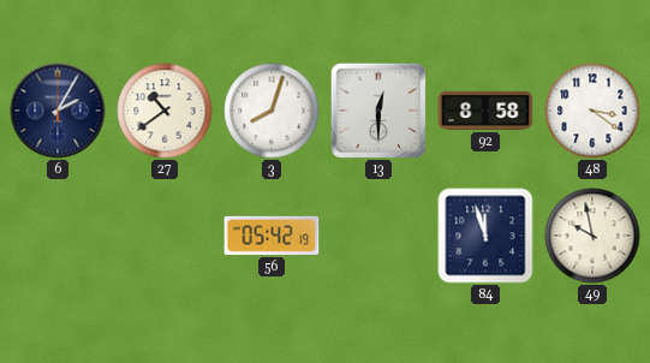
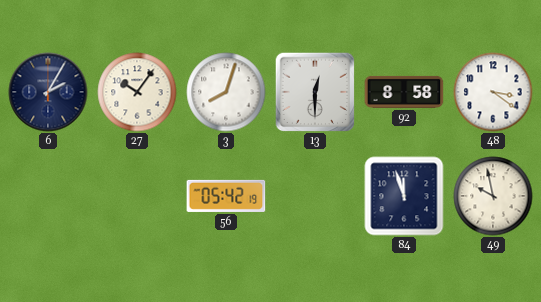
27: 10:39 -> 10:06 (137, 92)
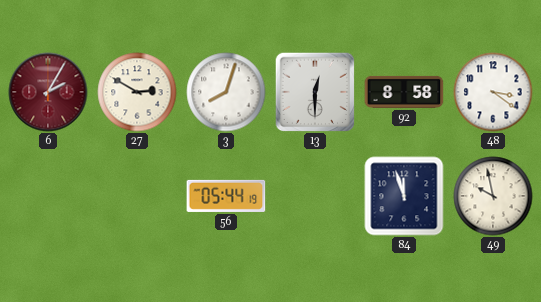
6 dial: navy -> burgundy (48, 92)
27: 10:06 -> 2:50 (137, 92)
56: 05:42 -> 05:44 (226, 196)
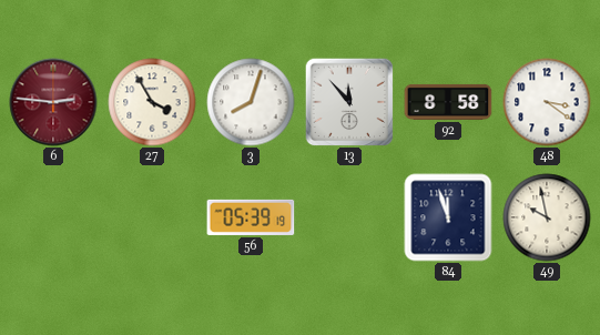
6: 2:05 -> 2:46 (53, 102)
27: 2:50 -> 3:55 (152, 102)
13: 12:30 -> 11:53 (349, 102)
56: 05:44 -> 05:39 (251, 217)
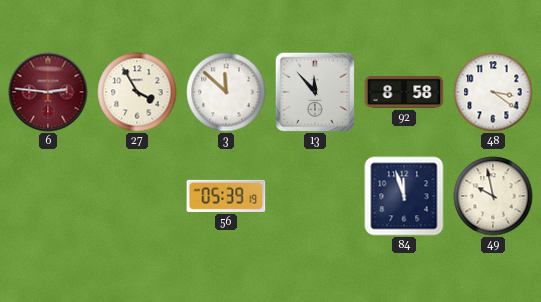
3: 8:03 -> 11:52 (226, 92)
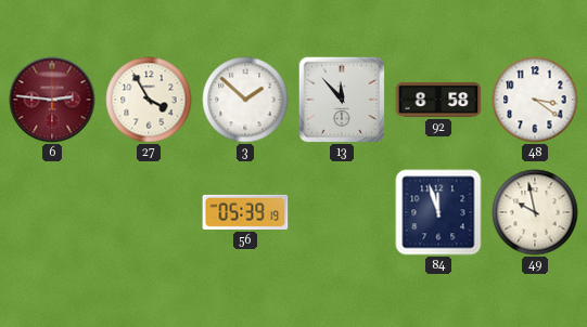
3: 11:52 -> 1:52 (245, 100)
